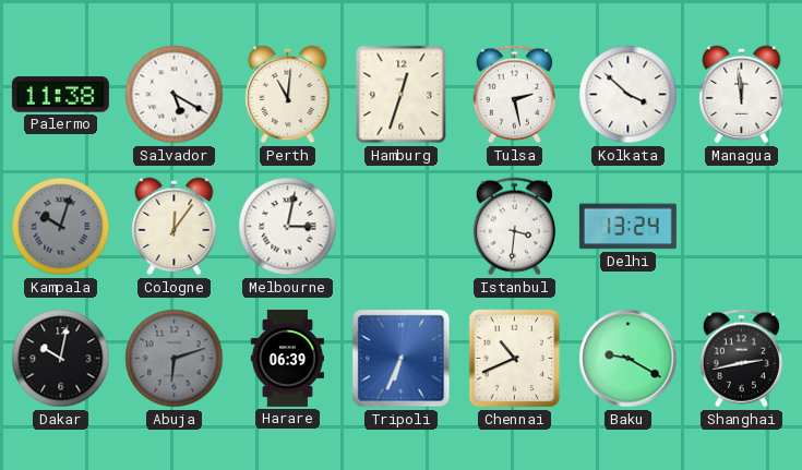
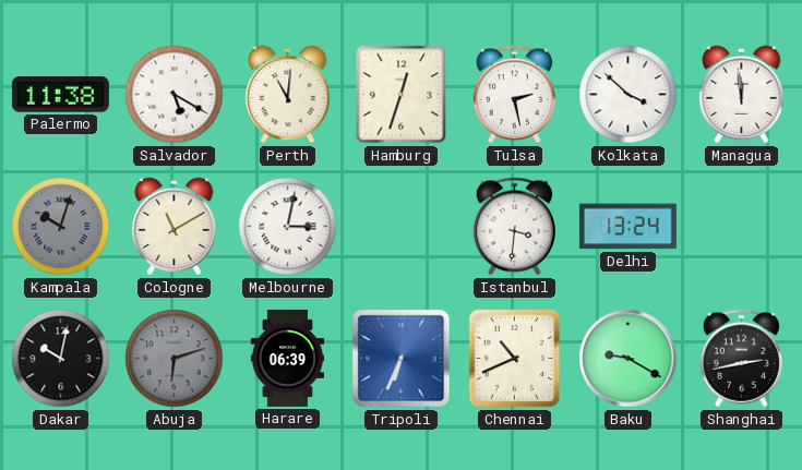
Cologne: 12:06 -> 11:10 (175, 227)
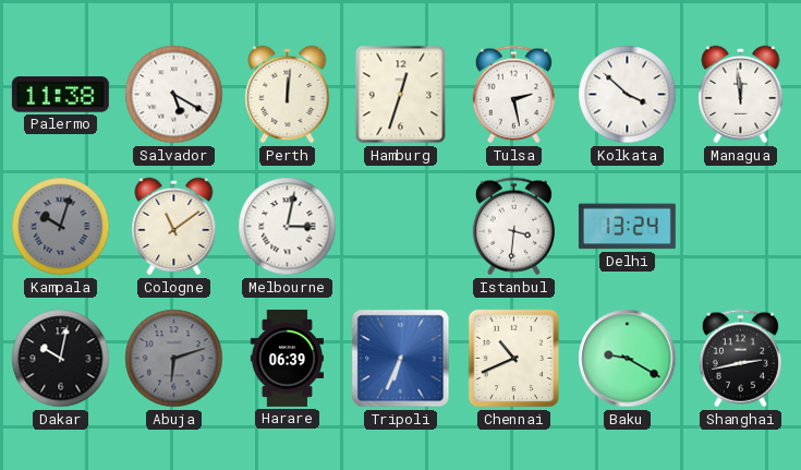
Perth: 11:01 -> 12:01 (288, 95)
Cologne: 11:10 -> 11:09 (174, 227)
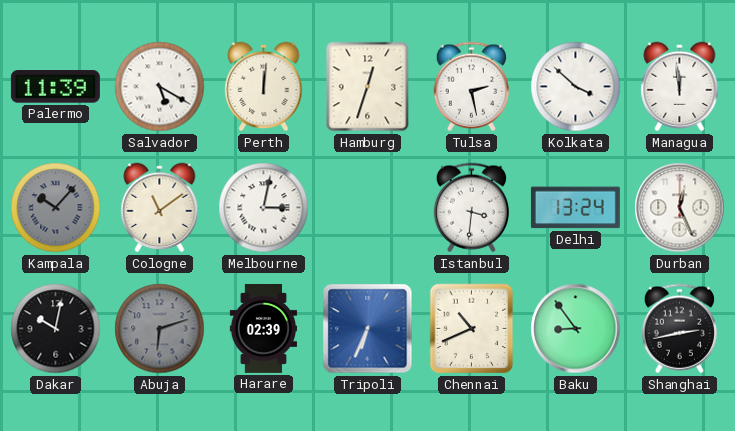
Palermo: 11:38 -> 11:39 (55, 87)
Kampala: 10:03 -> 10:07 (56, 208)
Durban: none -> 12:26 (680, 208)
Harare: 06:39 -> 02:39 (263, 328)
Baku: 9:20 -> 8:54 (576, 329)
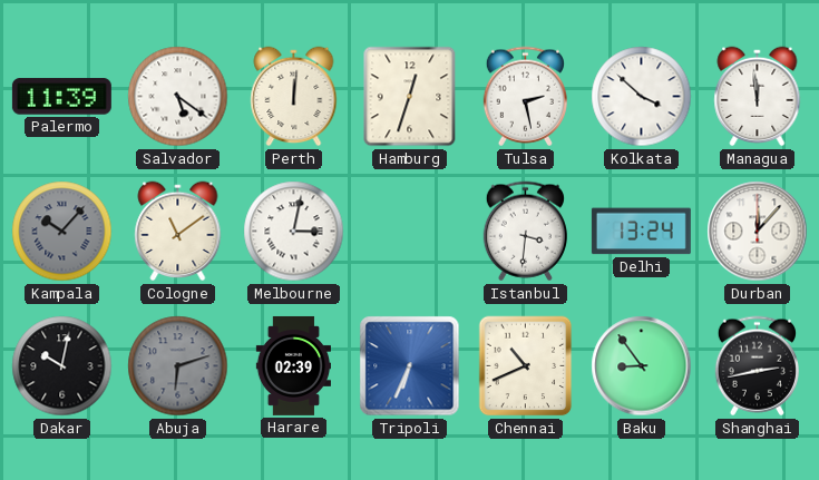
Salvador: 5:20 -> 5:21 (178, 97)
Durban: 12:26 -> 12:07 (758, 232)
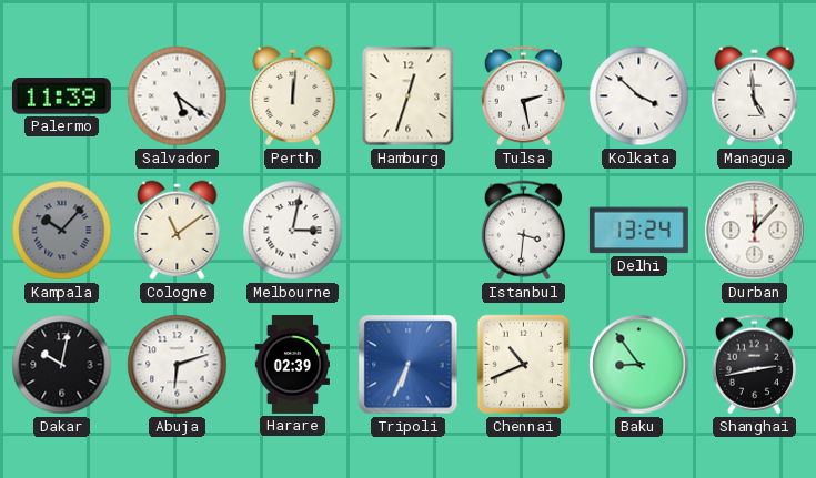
Managua: 11:59 -> 4:59 (755, 96)
Abuja dial: grey -> white (178, 365)
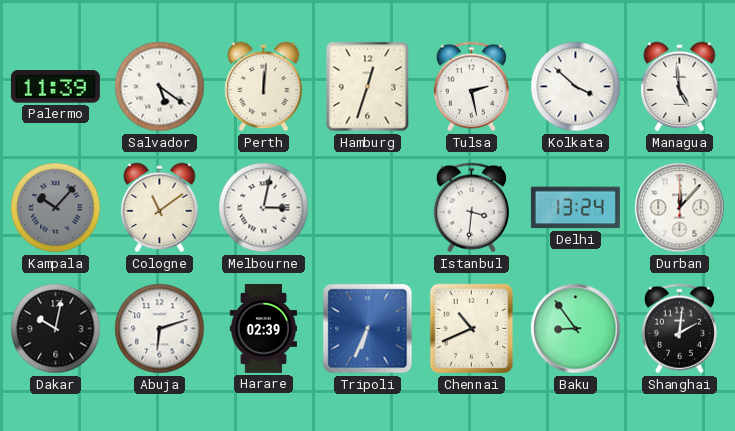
Shanghai: 2:43 -> 2:01 (679, 329)
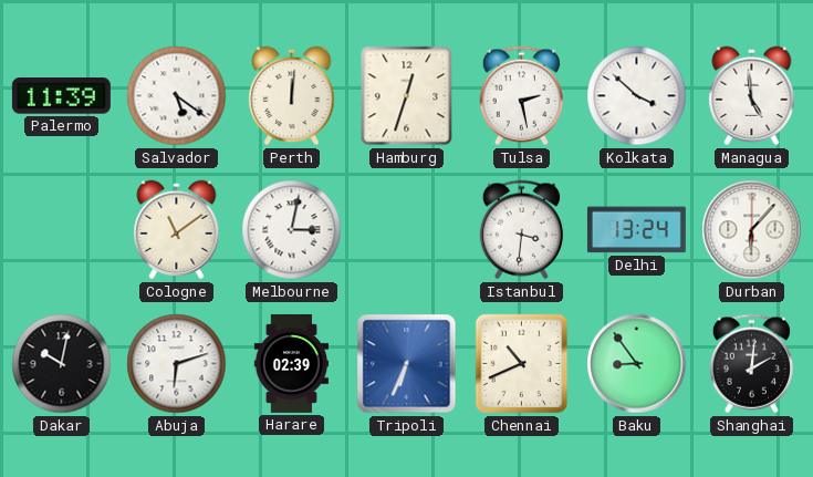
Kampala: 10:07 -> none (56, 208)
Durban: 12:07 -> 6:07 (752, 230)
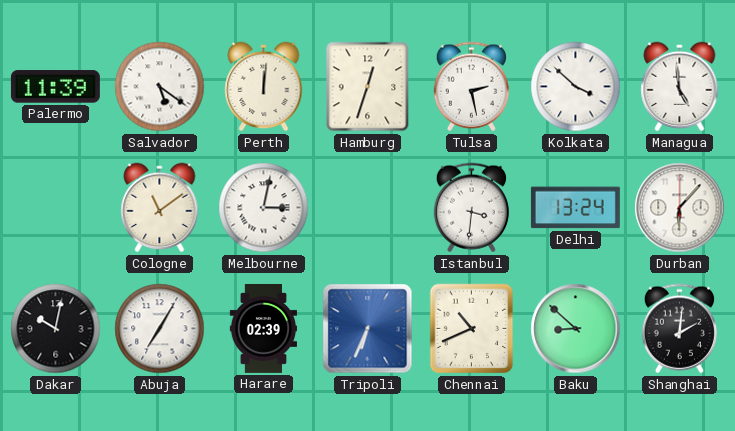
Abuja: 6:12 -> 7:05 (160, 329)
Baku: 8:54 -> 8:52 (576, 329)
